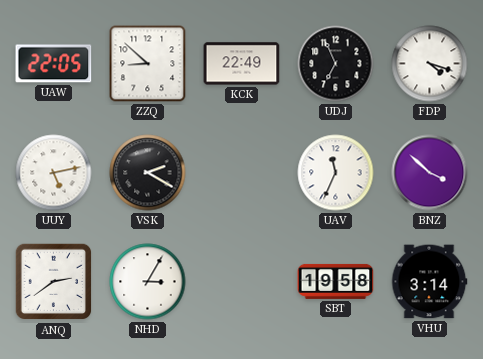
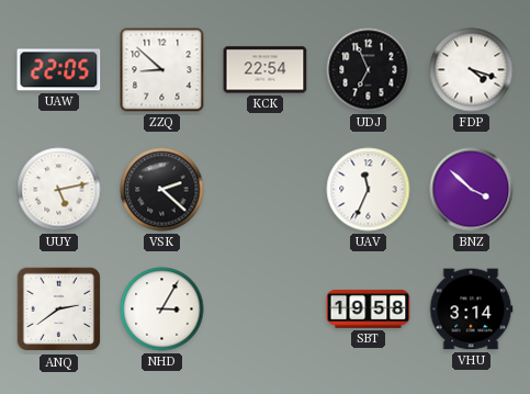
KCK: 22:49 -> 22:54 (266, 70)
VSK: 2:20 -> 2:22 (162, 190)
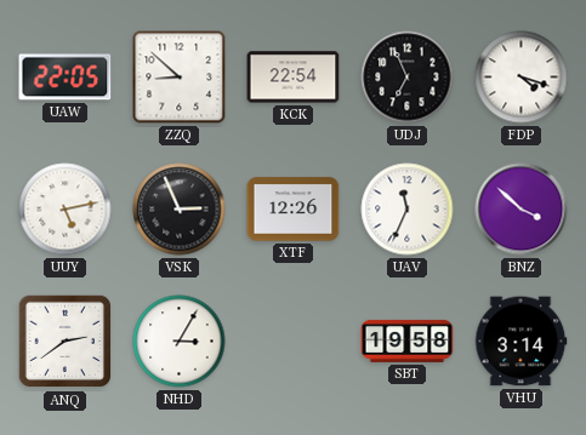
VSK: 2:22 -> 2:56 (180, 210)
XTF: none -> 12:26 (294, 210)
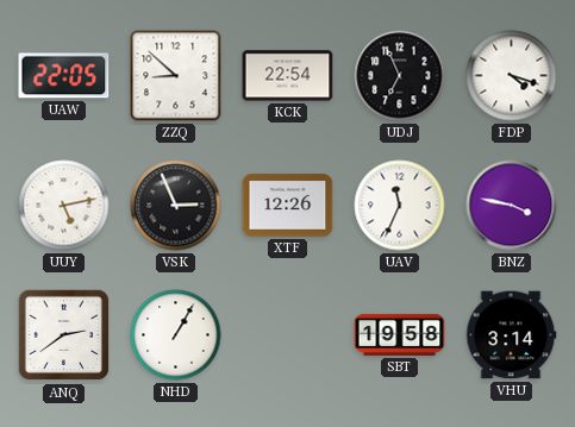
BNZ: 3:52 -> 3:47 (512, 206)
NHD: 3:05 -> 1:05 (176, 335)
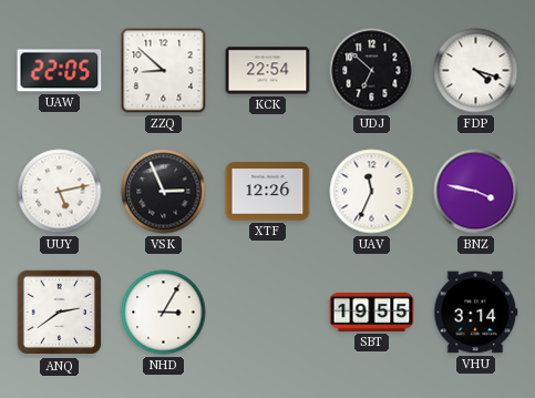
UDJ: 6:56 -> 6:52 (372, 71)
NHD: 1:05 -> 3:05 (164, 313)
SBT: 19:58 -> 19:55 (372, 312)
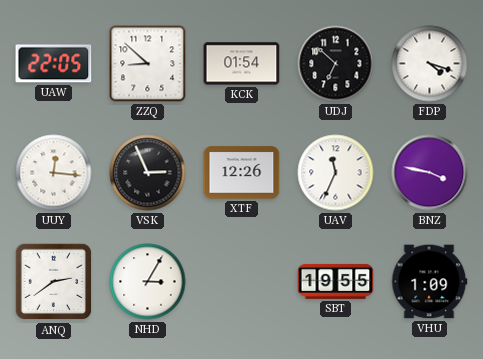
KCK: 22:54 -> 01:54 (242, 64)
UUY: 5:13 -> 12:16 (54, 173)
VHU: 3:14 -> 1:09 (429, 282)
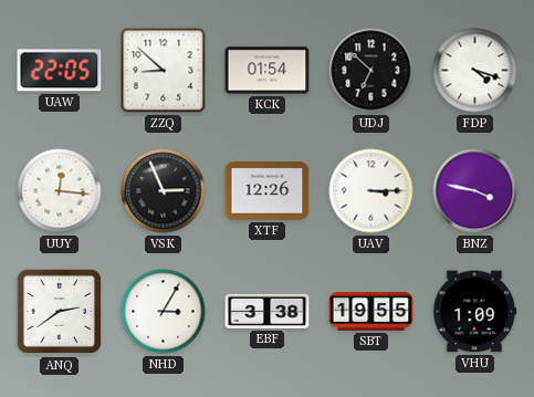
UAV: 11:34 -> 3:15 (371, 191)
EBF: none -> 3:38 (268, 311)
